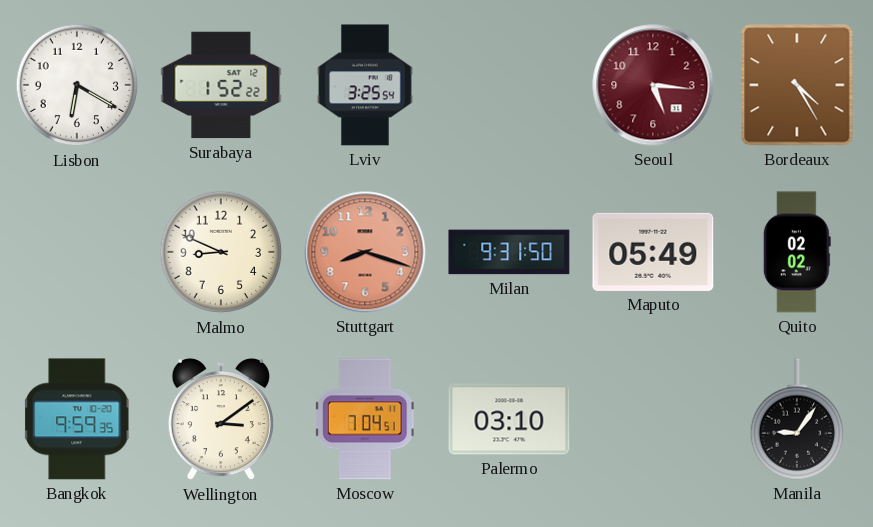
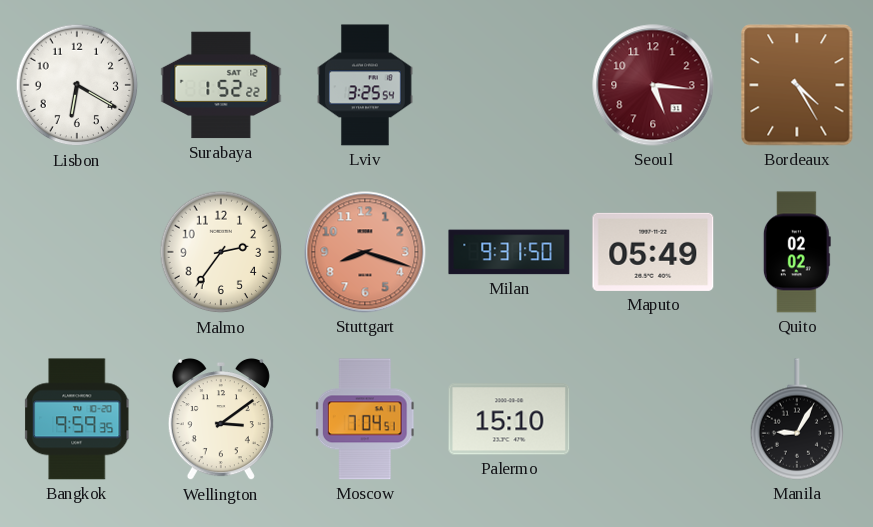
Malmo: 8:49 -> 2:36 (221, 252)
Palermo: 03:10 -> 15:10 (509, 419)
Manila: 9:06 -> 9:05 (797, 419)
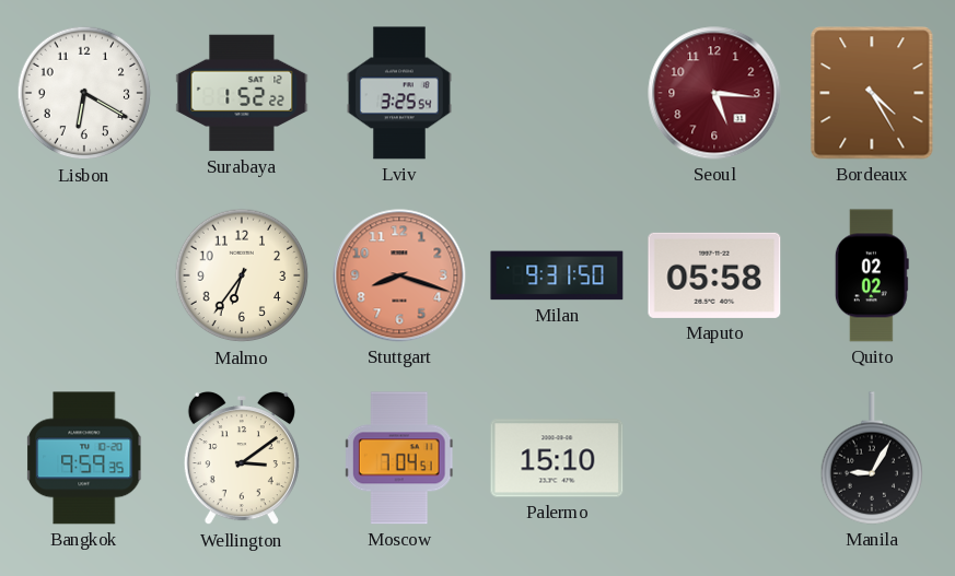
Malmo: 2:36 -> 6:36 (242, 275)
Maputo: 05:49 -> 05:58 (714, 275)
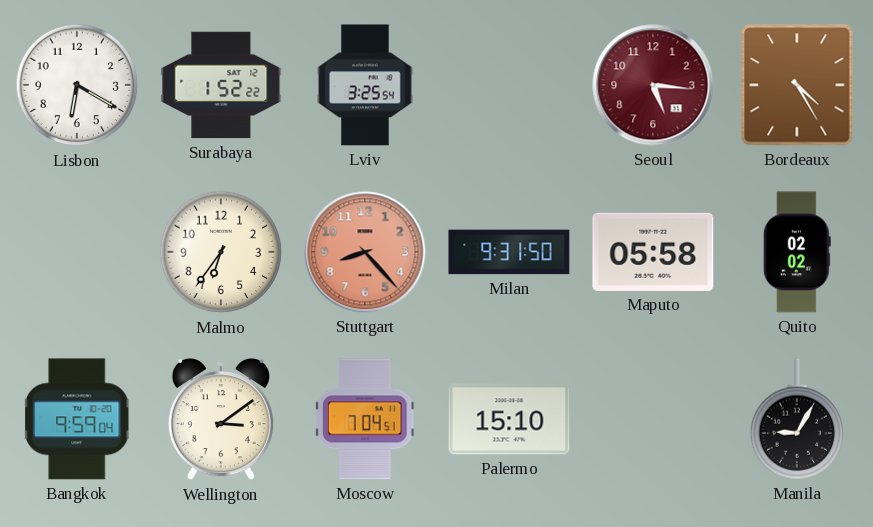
Stuttgart: 8:18 -> 8:23 (365, 252)
Bangkok: 9:59:35 -> 9:59:04 (78, 419)
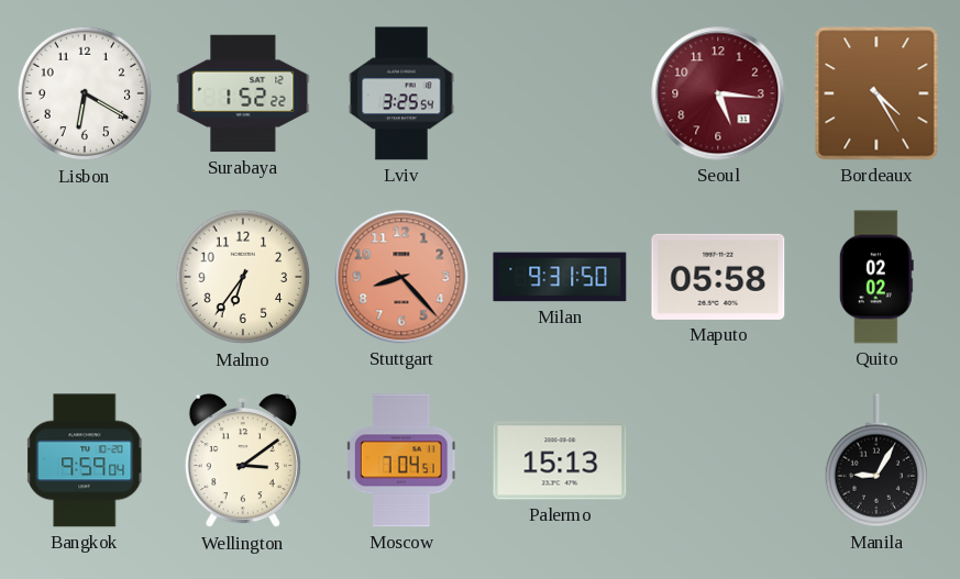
Palermo: 15:10 -> 15:13 (560, 460)
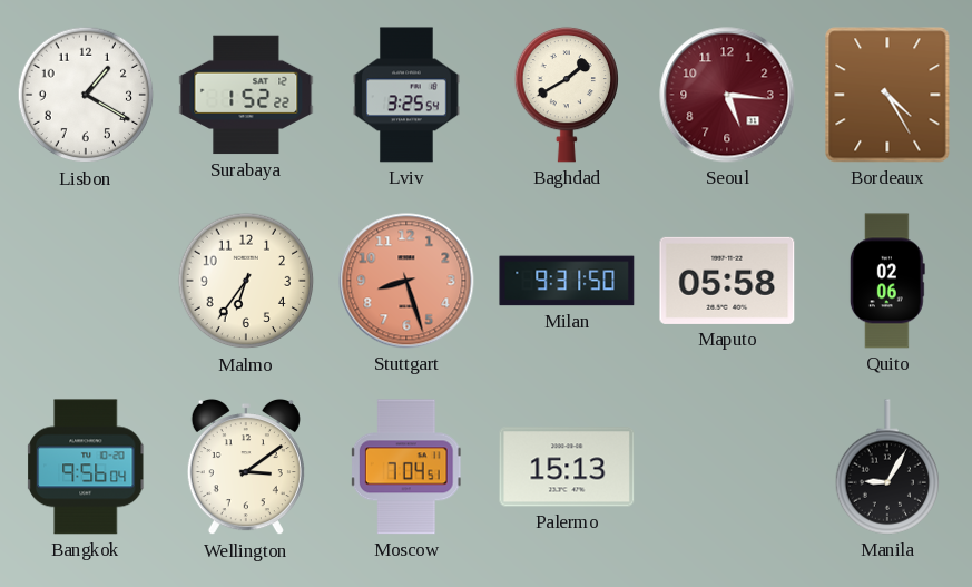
Lisbon: 6:20 -> 1:20 (86, 95)
Baghdad: none -> 1:40 (567, 95)
Stuttgart: 8:23 -> 8:27 (406, 281)
Quito: 02:02 -> 02:06 (887, 281)
Bangkok: 9:59 -> 9:56 (87, 467)
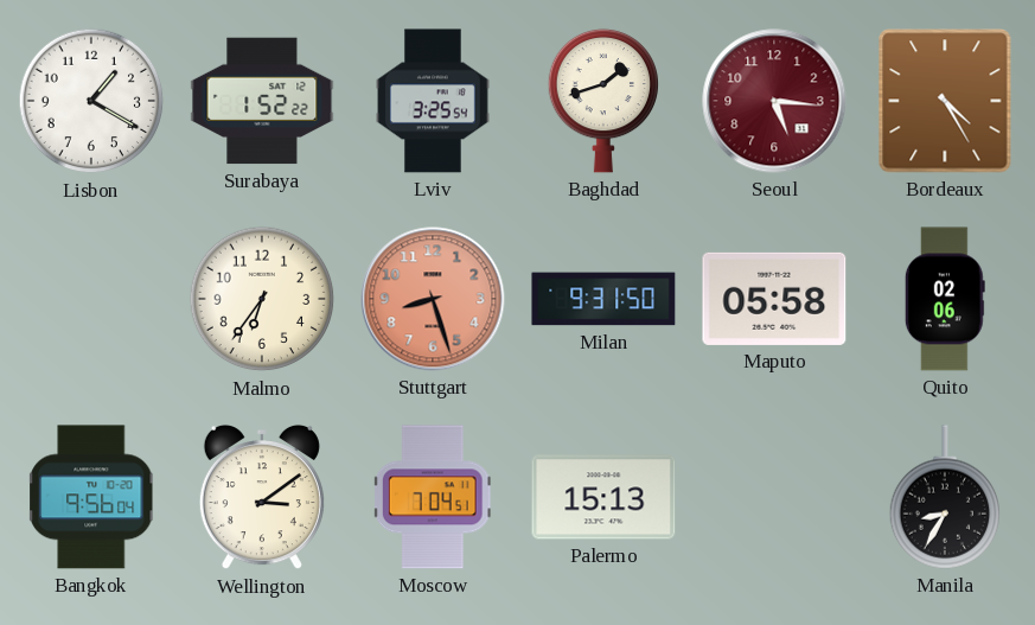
Baghdad: 1:40 -> 1:42 (603, 101)
Manila: 9:05 -> 8:35 (945, 497)
